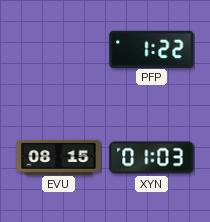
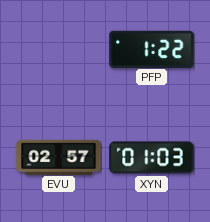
EVU: 08:15 -> 02:57 (59, 157)
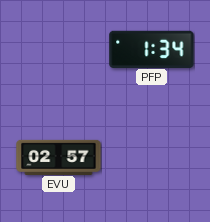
PFP: 1:22 -> 1:34 (152, 49)
XYN: 01:03 -> none (152, 158)
